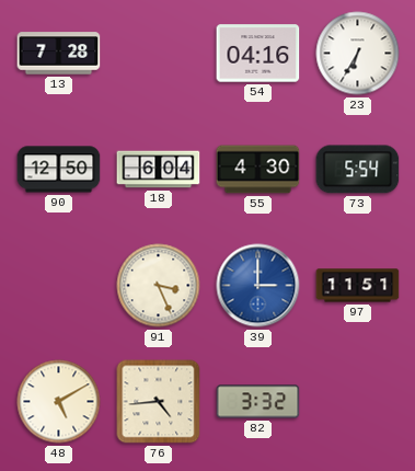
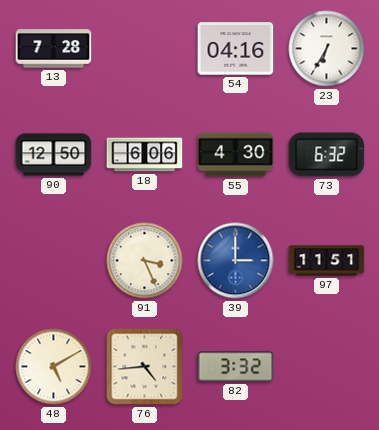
18: 6:04 -> 6:06 (145, 155)
73: 5:54 -> 6:32 (327, 155)
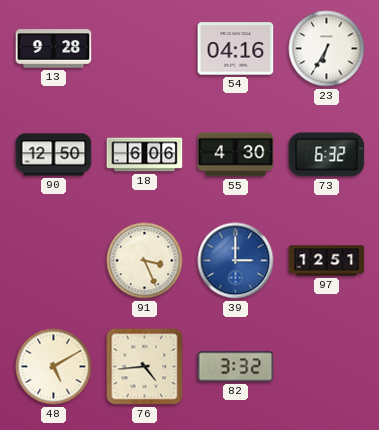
13: 7:28 -> 9:28 (54, 49)
97: 11:51 -> 12:51 (327, 261)
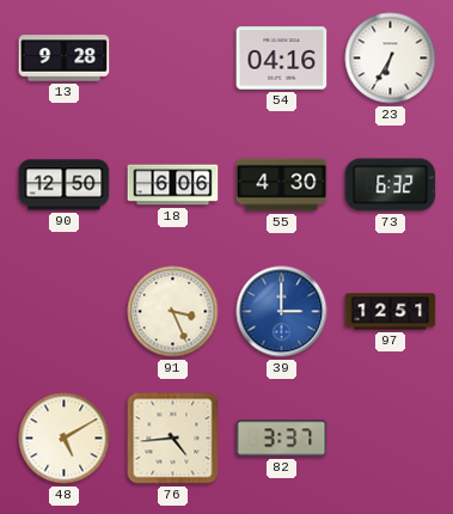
82: 3:32 -> 3:37 (282, 439)
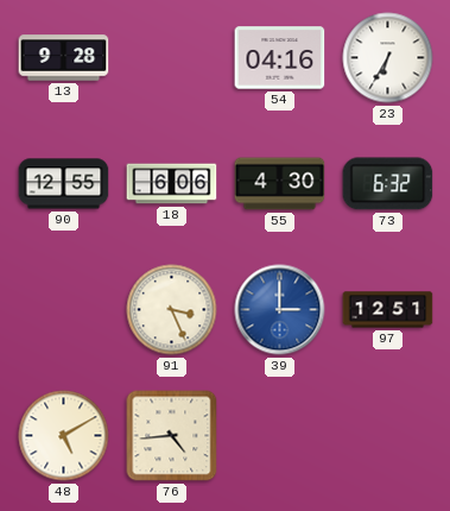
90: 12:50 -> 12:55 (64, 184)
82: 3:37 -> none (282, 439)
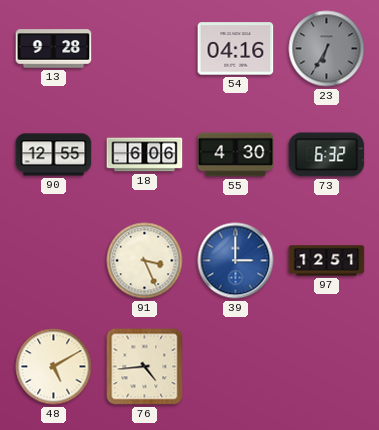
23 dial: white -> grey (327, 49)
